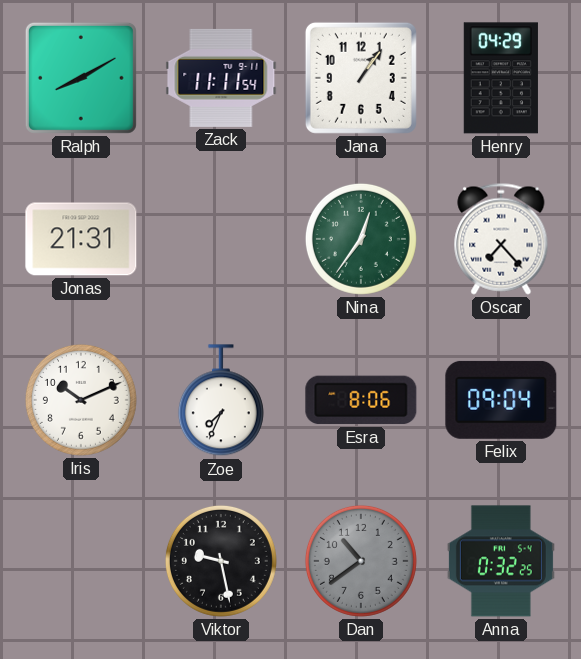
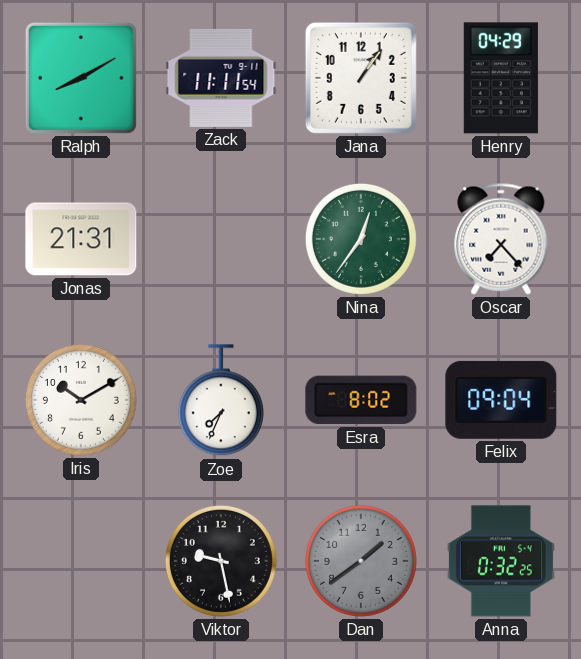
Iris: 10:11 -> 10:10 (81, 400)
Esra: 8:06 -> 8:02 (361, 400)
Dan: 10:39 -> 1:39 (361, 561)
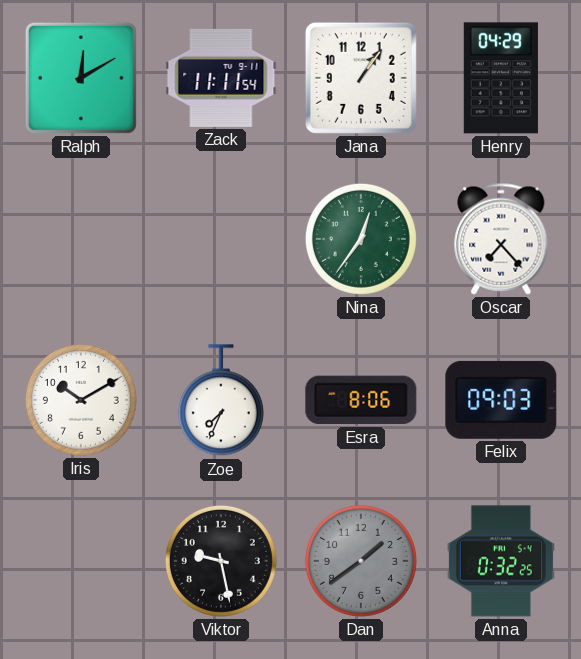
Ralph: 8:10 -> 12:10 (81, 78)
Jonas: 21:31 -> none (81, 239)
Esra: 8:02 -> 8:06 (361, 400)
Felix: 09:04 -> 09:03 (501, 400)
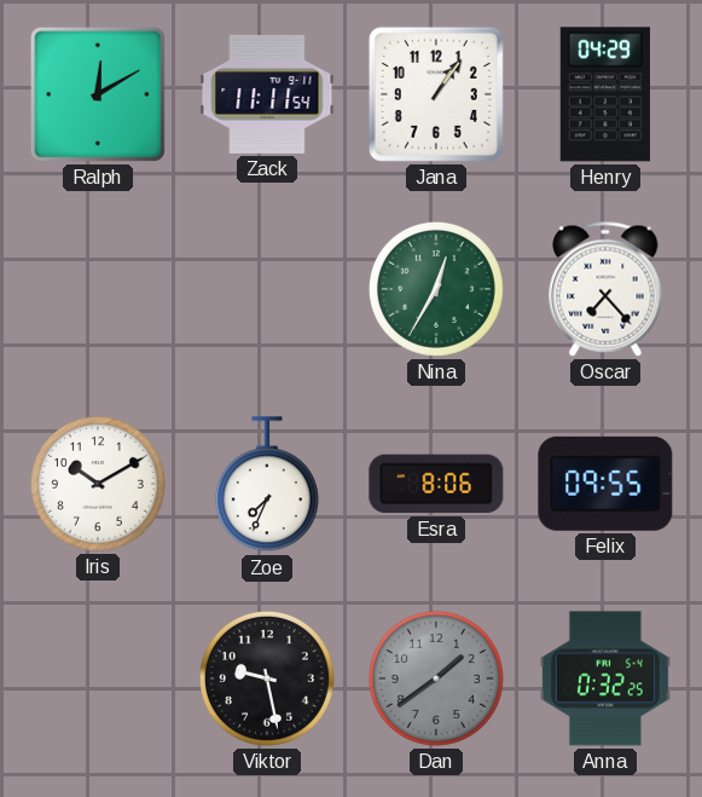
Nina: 12:36 -> 12:35 (436, 289)
Felix: 09:03 -> 09:55 (605, 484)
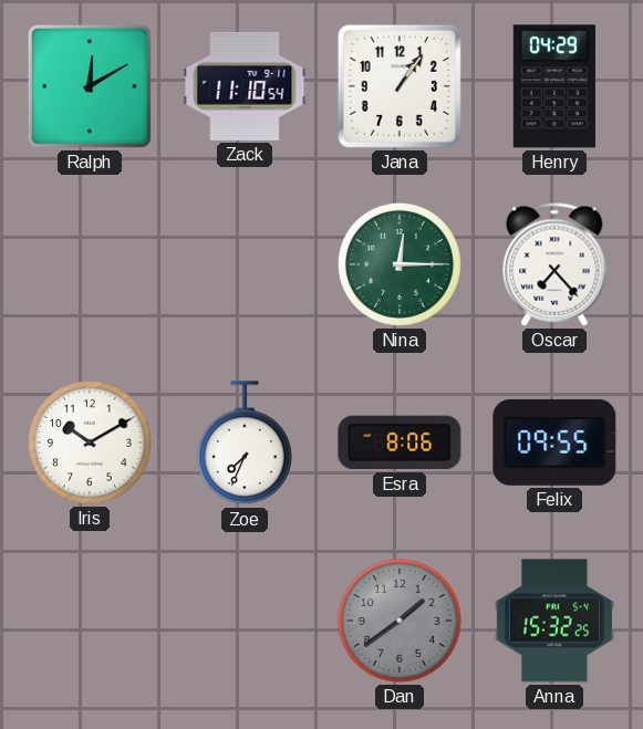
Zack: 11:11 -> 11:10 (245, 86)
Nina: 12:35 -> 12:15 (400, 264)
Viktor: 9:28 -> none (267, 678)
Anna: 0:32 -> 15:32 (554, 621)
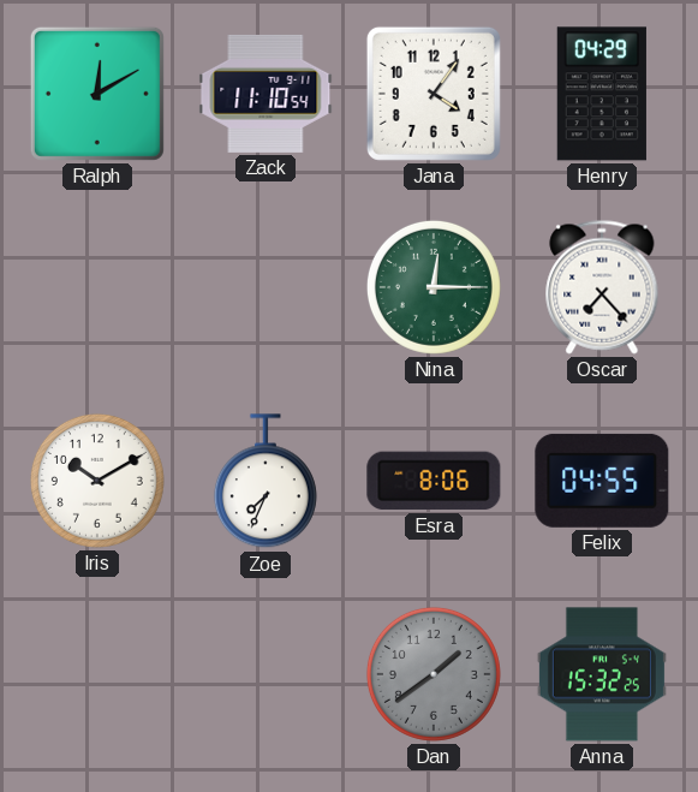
Jana: 1:06 -> 4:06 (434, 94)
Felix: 09:55 -> 04:55 (602, 481)
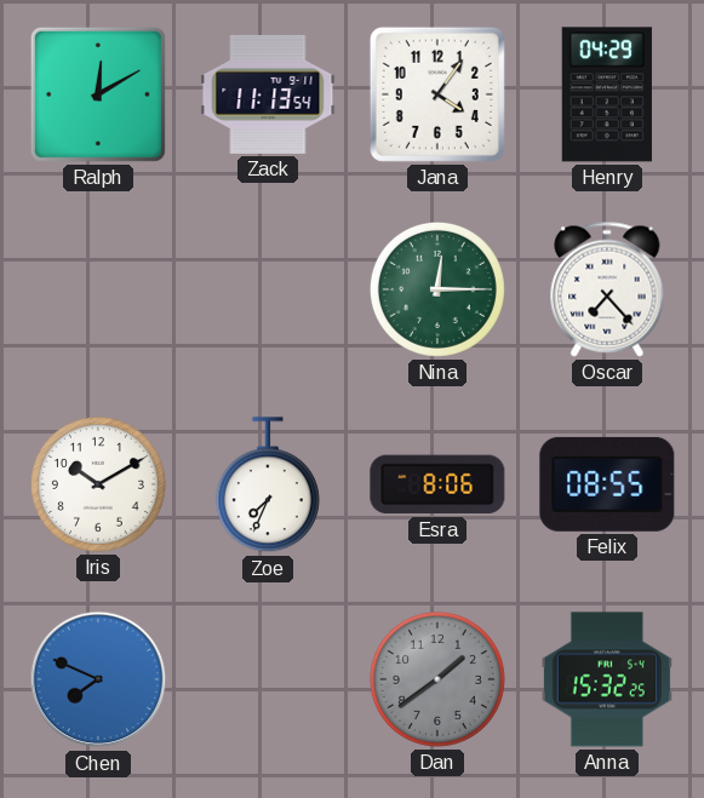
Zack: 11:10 -> 11:13 (268, 94)
Felix: 04:55 -> 08:55 (607, 484)
Chen: none -> 7:49 (98, 679)
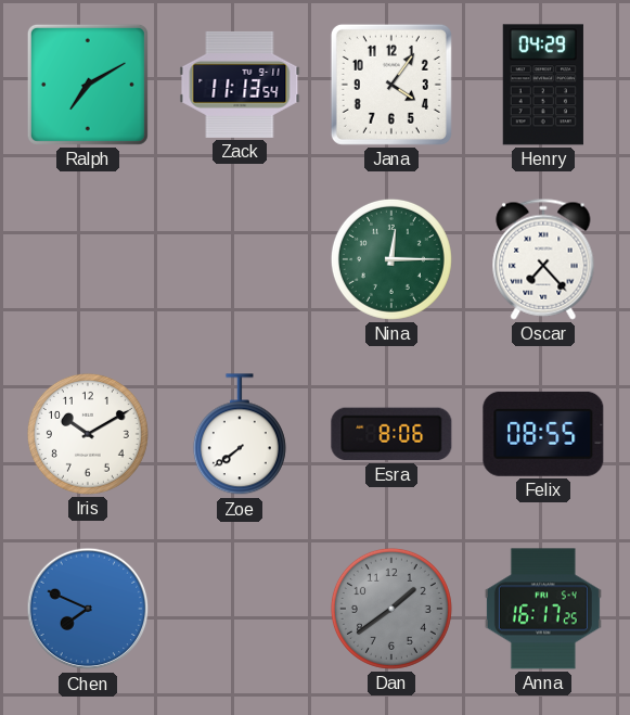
Ralph: 12:10 -> 7:10 (88, 85)
Zoe: 7:34 -> 7:39 (240, 435)
Anna: 15:32 -> 16:17 (543, 609)
